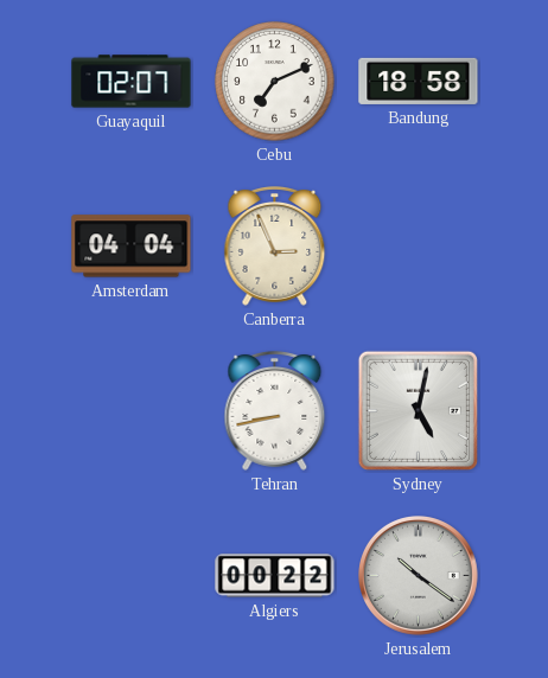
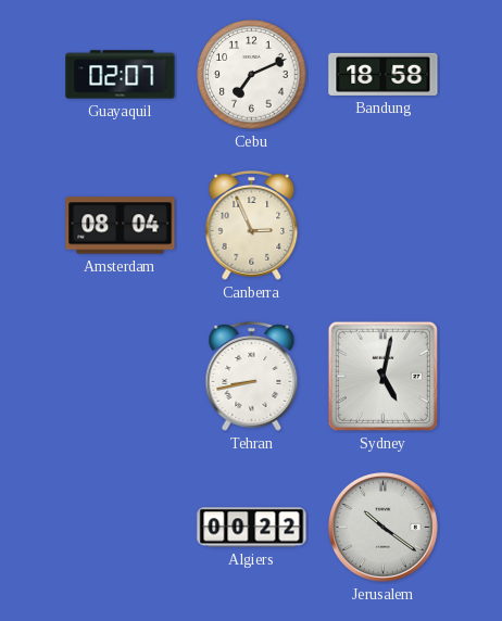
Amsterdam: 04:04 -> 08:04 (121, 226)
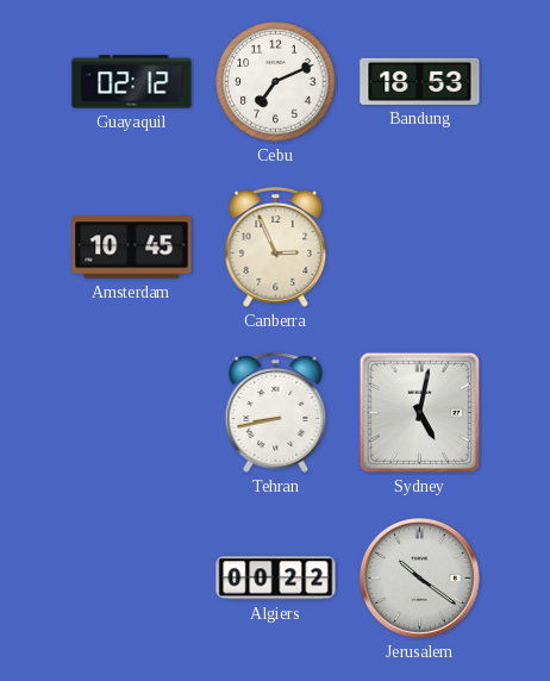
Guayaquil: 02:07 -> 02:12 (132, 82)
Bandung: 18:58 -> 18:53 (420, 81)
Amsterdam: 08:04 -> 10:45 (132, 248)
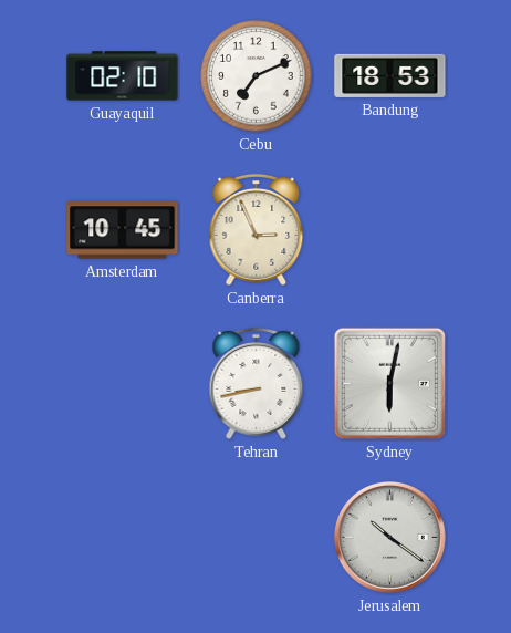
Guayaquil: 02:12 -> 02:10 (123, 76)
Sydney: 5:02 -> 6:02 (389, 383)
Algiers: 00:22 -> none (276, 579)
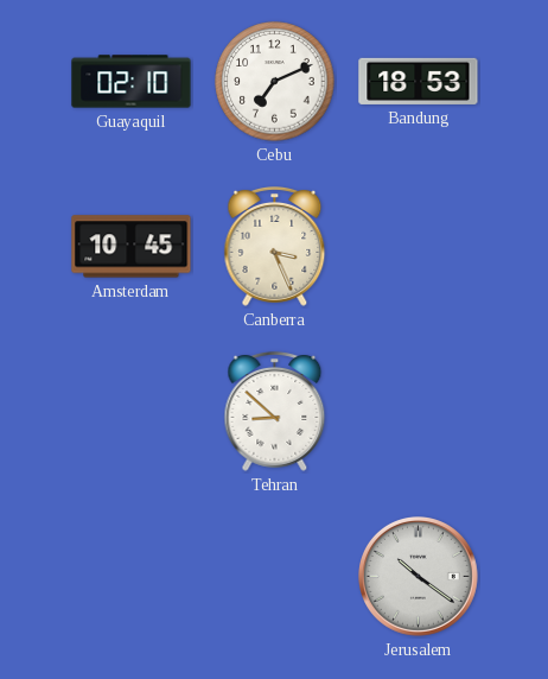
Canberra: 2:56 -> 3:26 (275, 247)
Tehran: 8:43 -> 8:52 (275, 412)
Sydney: 6:02 -> none (389, 383)
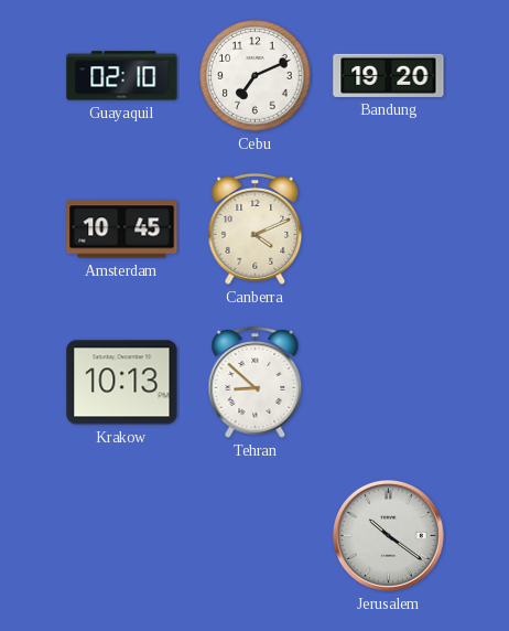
Bandung: 18:53 -> 19:20 (389, 75)
Canberra: 3:26 -> 4:11 (256, 229)
Krakow: none -> 10:13 (122, 383)
